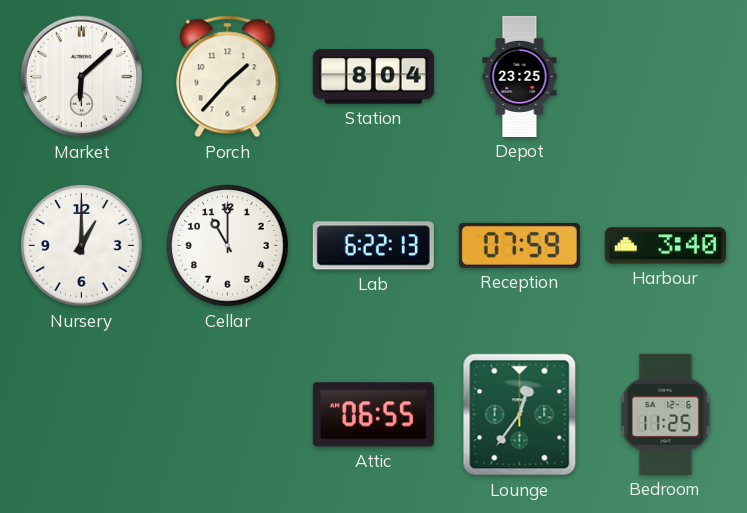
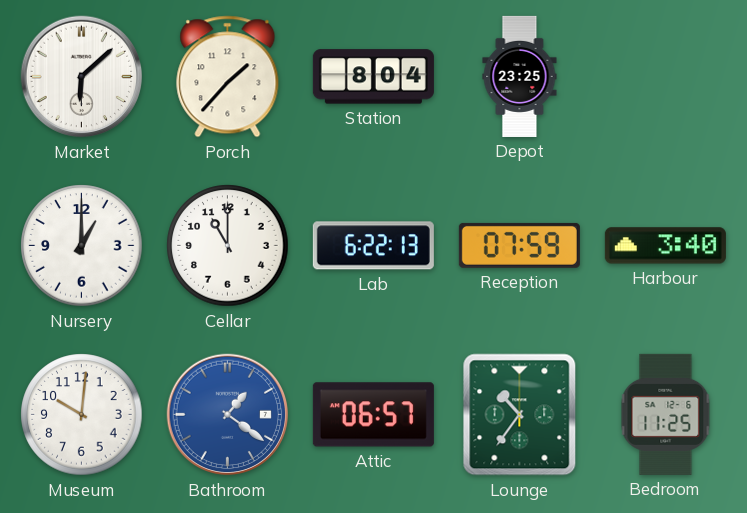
Museum: none -> 10:01 (82, 415)
Bathroom: none -> 1:21 (228, 415)
Attic: 06:55 -> 06:57 (373, 415)
Lounge: 12:36 -> 10:36 (520, 415)
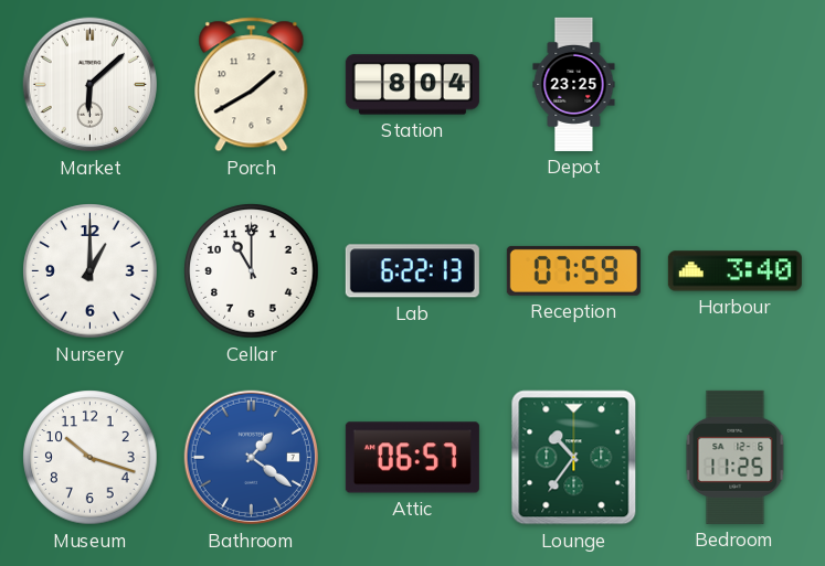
Porch: 1:37 -> 1:40 (252, 85)
Museum: 10:01 -> 10:18 (91, 458)
